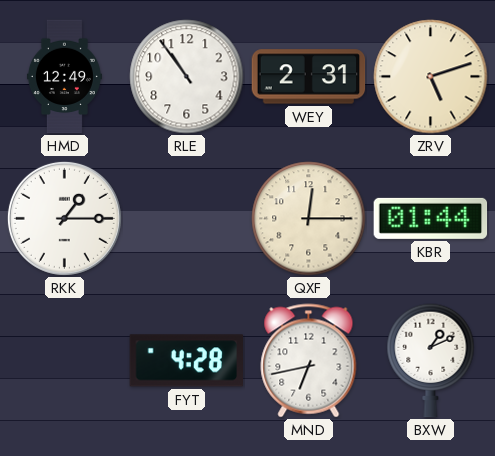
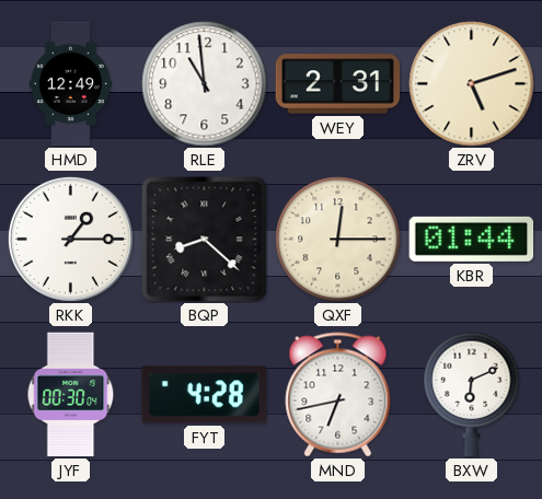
RLE: 10:54 -> 10:59 (205, 84)
BQP: none -> 8:22 (205, 240)
JYF: none -> 00:30 (71, 395)
BXW: 1:11 -> 6:11 (472, 395)
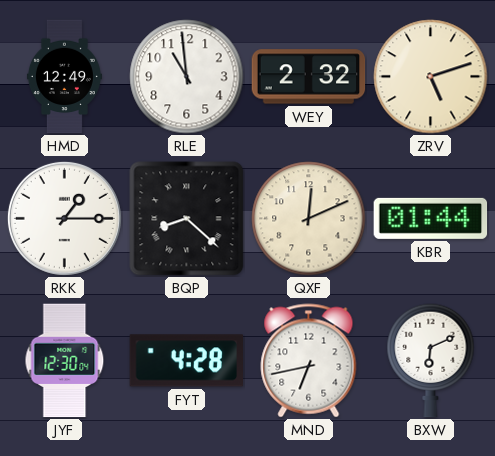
WEY: 2:31 -> 2:32 (309, 77)
QXF: 12:15 -> 12:11 (309, 219)
JYF: 00:30 -> 12:30 (65, 361)
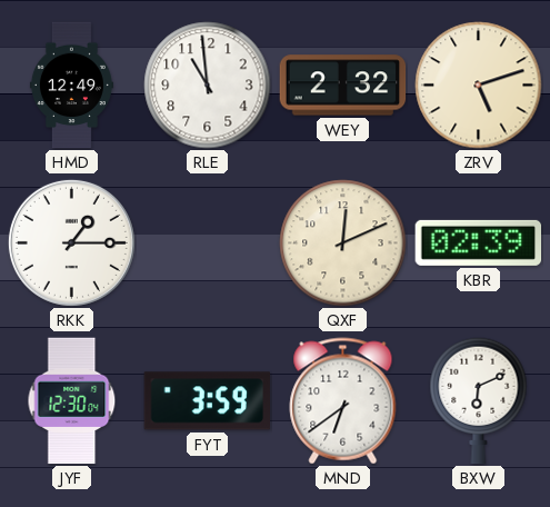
BQP: 8:22 -> none (187, 219)
KBR: 01:44 -> 02:39 (479, 242)
FYT: 4:28 -> 3:59 (208, 401)
MND: 6:43 -> 6:39 (343, 401)
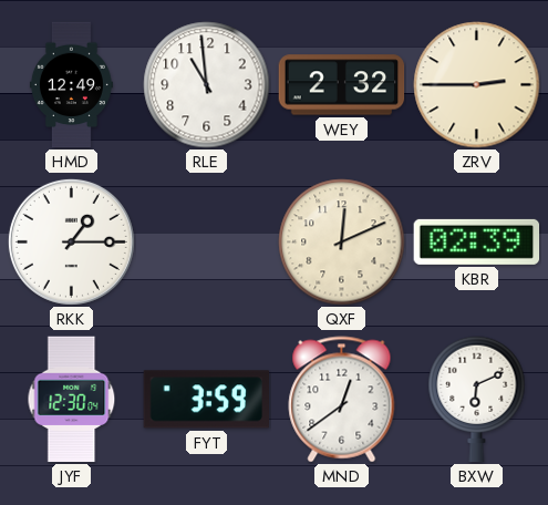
ZRV: 5:12 -> 2:45 (477, 85)
MND: 6:39 -> 12:39 (342, 400)
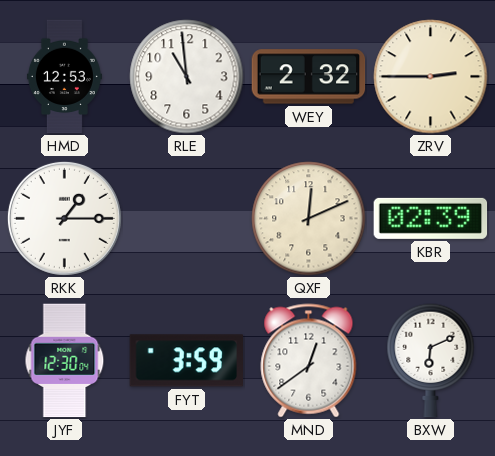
HMD: 12:49 -> 12:53 (64, 77)
